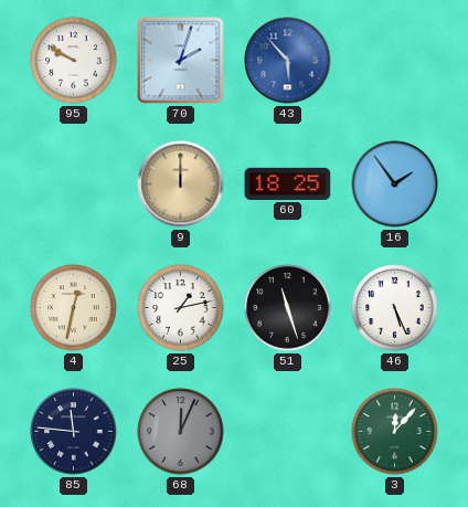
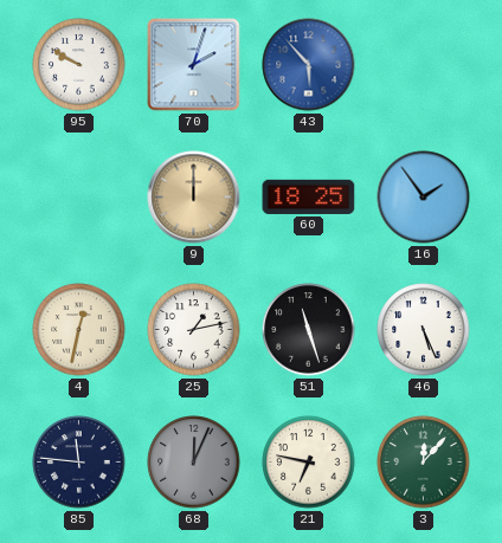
21: none -> 6:47 (309, 463)
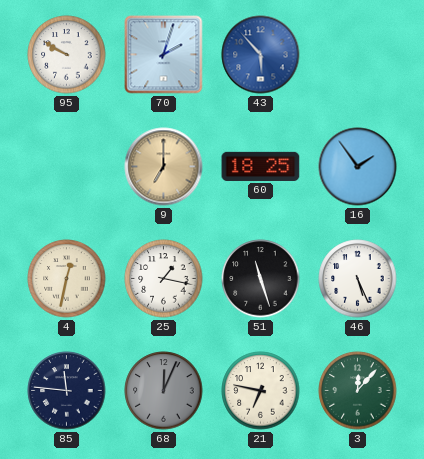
9: 12:00 -> 7:00 (164, 167)
25: 1:13 -> 1:17 (164, 279)
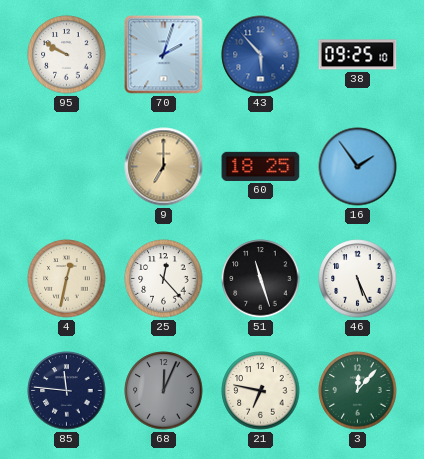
38: none -> 09:25 (358, 55)
25: 1:17 -> 12:23 (164, 279)
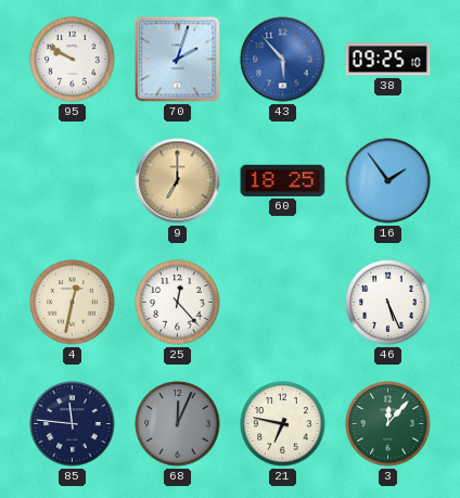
51: 11:27 -> none (261, 279)
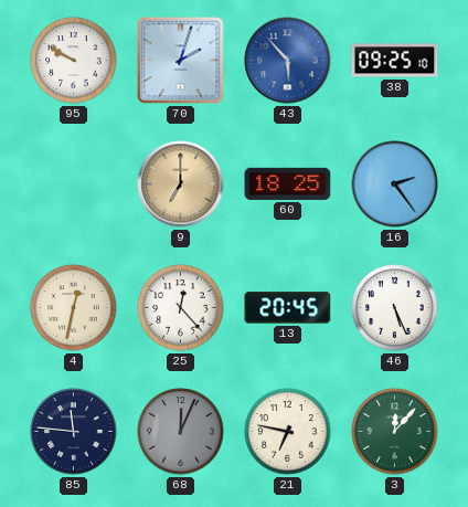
16: 1:54 -> 2:24 (395, 184)
13: none -> 20:45 (288, 308)
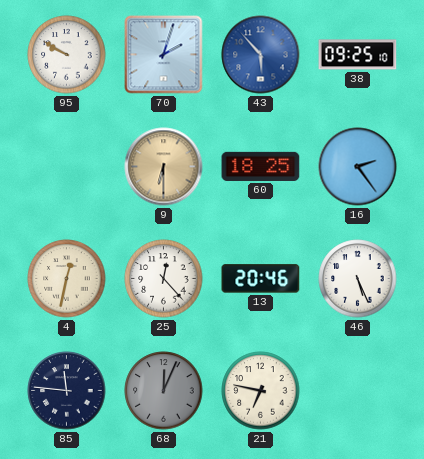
9: 7:00 -> 6:30 (164, 167)
13: 20:45 -> 20:46 (261, 279)
3: 12:07 -> none (395, 432)
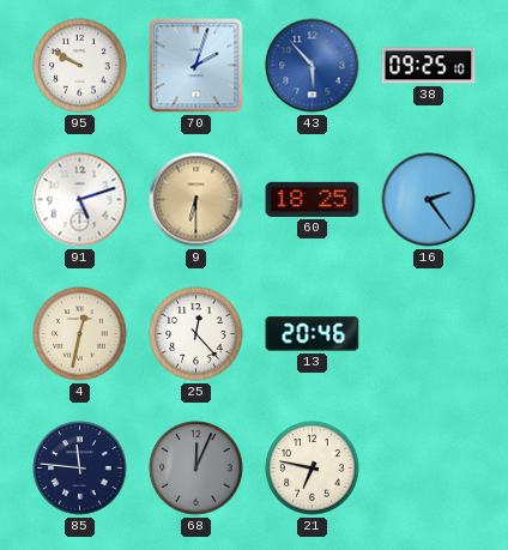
91: none -> 5:12 (80, 200)
46: 5:26 -> none (358, 279)
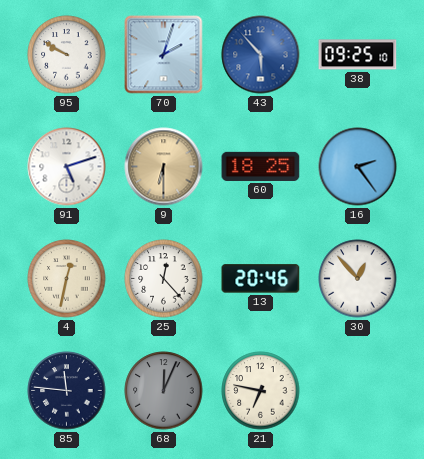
30: none -> 12:53 (358, 279)
